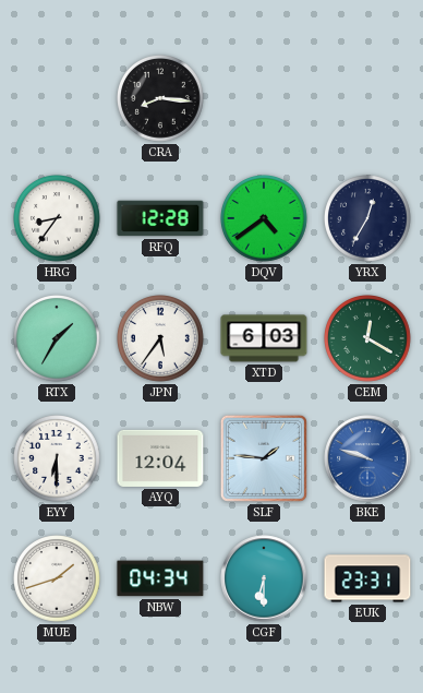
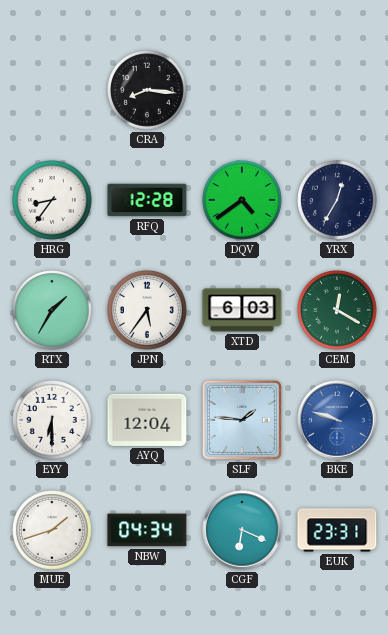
CGF: 6:30 -> 6:19 (242, 530)
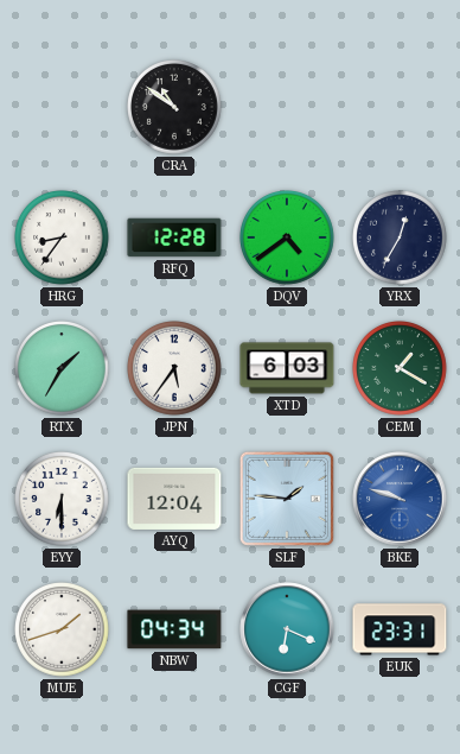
CRA: 8:16 -> 10:51 (175, 108)
CEM: 12:20 -> 1:20 (401, 369)
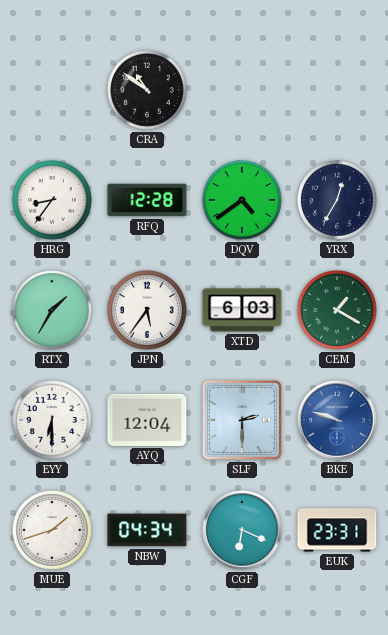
SLF: 1:46 -> 2:30 (242, 420)
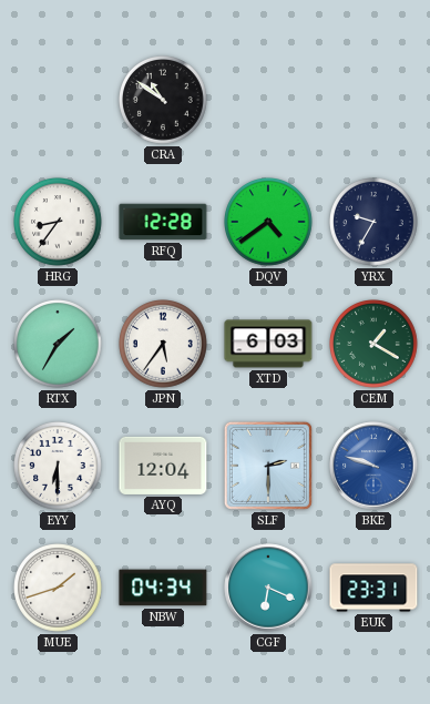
YRX: 12:35 -> 9:35 (375, 223)
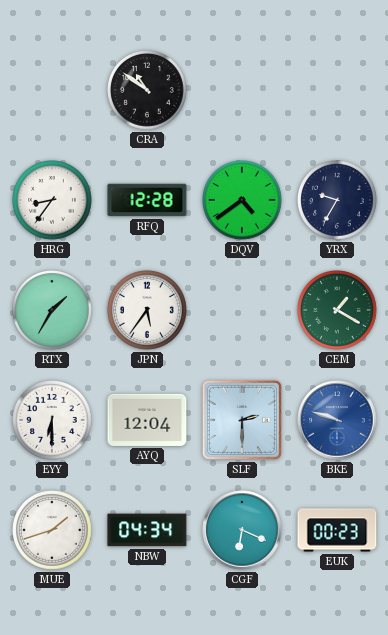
XTD: 6:03 -> none (268, 344)
EUK: 23:31 -> 00:23 (337, 530)
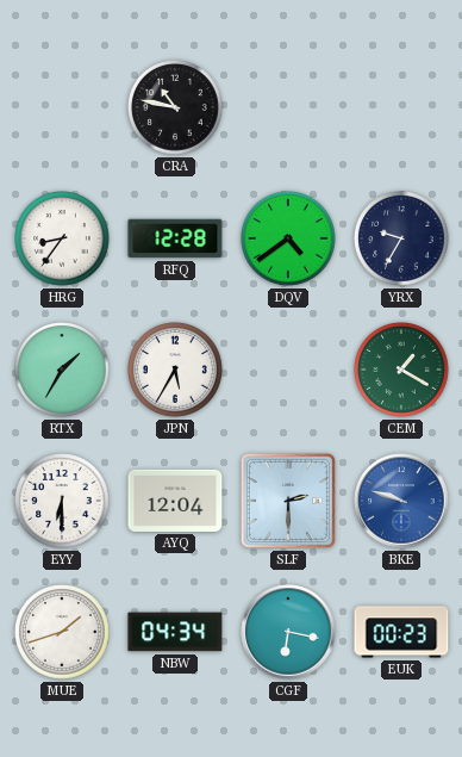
CRA: 10:51 -> 10:47 (176, 108)
JPN: 5:36 -> 5:35 (176, 371)
CGF: 6:19 -> 6:17 (288, 632)
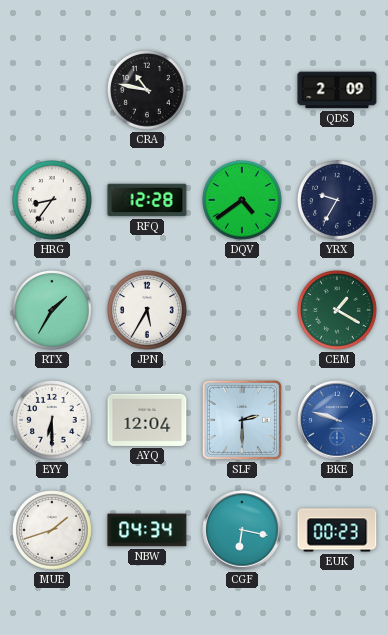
QDS: none -> 2:09 (337, 90)
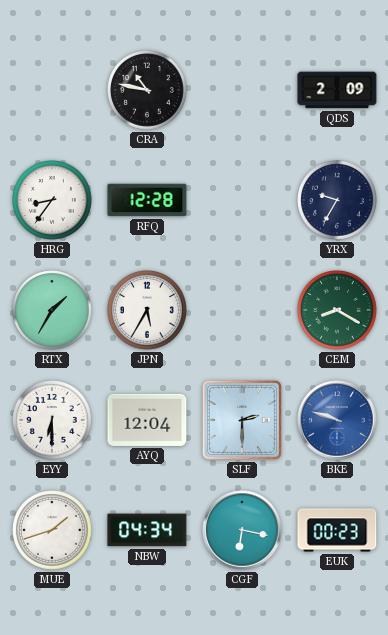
DQV: 4:39 -> none (243, 201)
CEM: 1:20 -> 8:20 (338, 311)
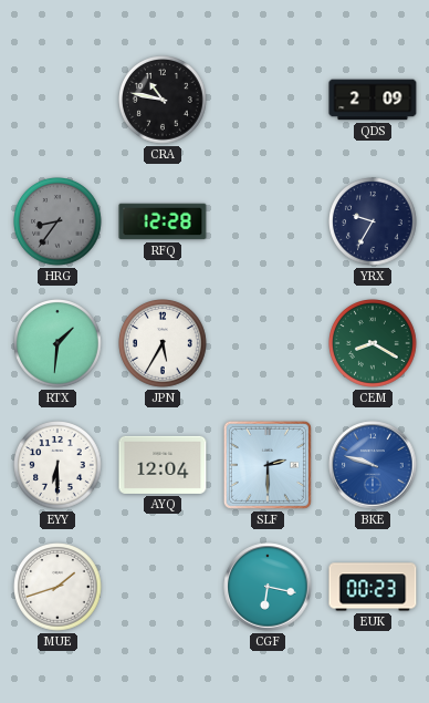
HRG dial: white -> grey (59, 223)
RTX: 1:35 -> 1:31 (59, 344)
NBW: 04:34 -> none (147, 530)
